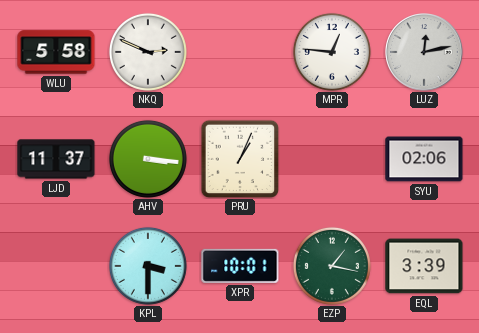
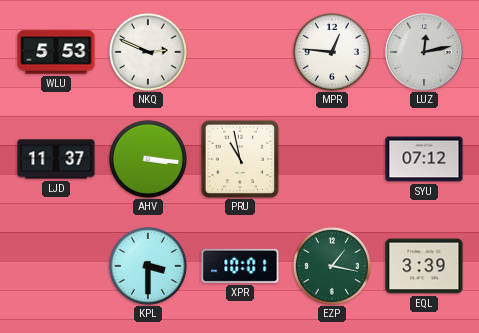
WLU: 5:58 -> 5:53 (56, 52)
PRU: 1:04 -> 10:58 (240, 159)
SYU: 02:06 -> 07:12 (424, 159)
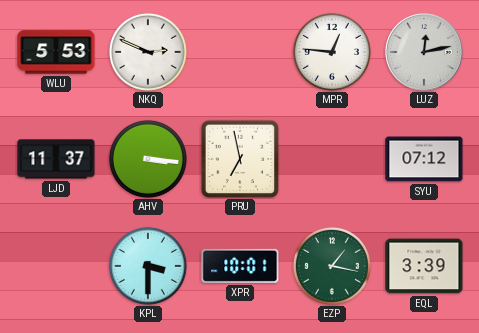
PRU: 10:58 -> 6:58 (240, 159)
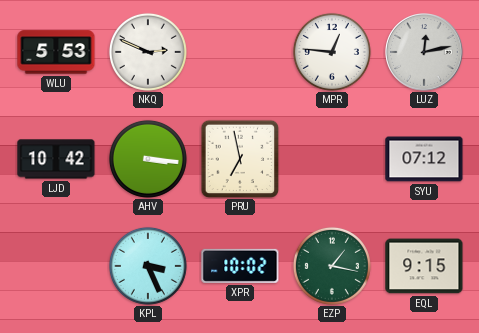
LJD: 11:37 -> 10:42 (56, 159)
KPL: 3:30 -> 3:26 (148, 266)
XPR: 10:01 -> 10:02 (240, 266)
EQL: 3:39 -> 9:15 (424, 266)
